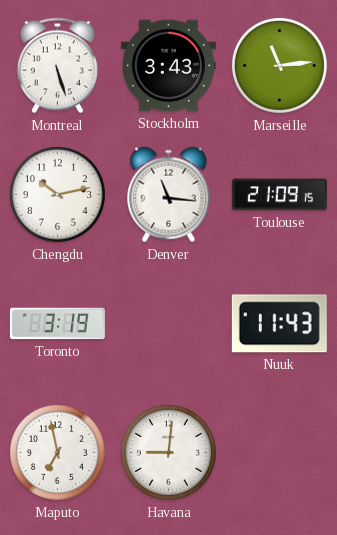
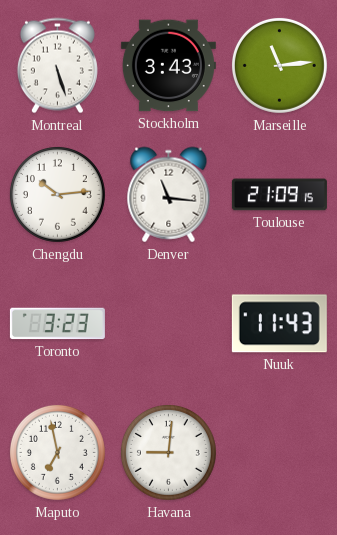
Chengdu: 10:13 -> 10:14 (57, 194)
Toronto: 3:19 -> 3:23 (57, 324)
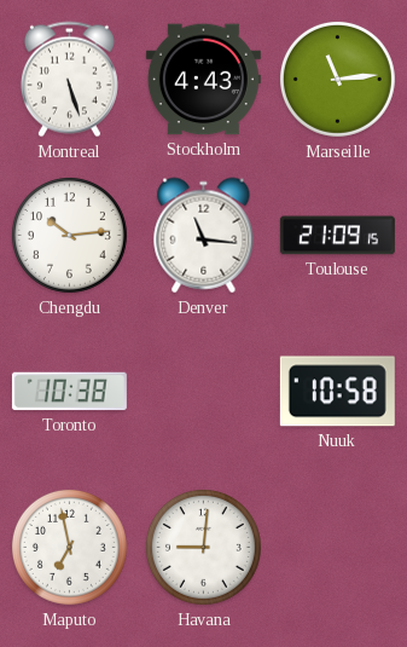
Stockholm: 3:43 -> 4:43 (203, 80)
Toronto: 3:23 -> 10:38 (69, 392)
Nuuk: 11:43 -> 10:58 (337, 392)
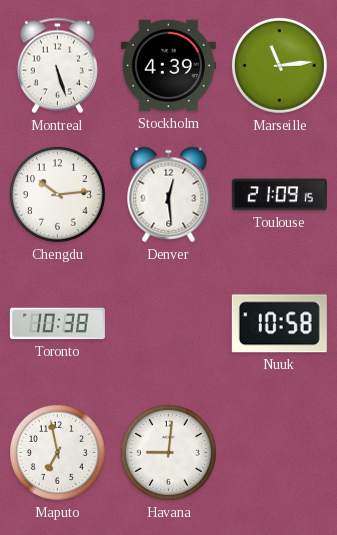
Stockholm: 4:43 -> 4:39 (168, 66)
Denver: 11:16 -> 12:29 (169, 195)
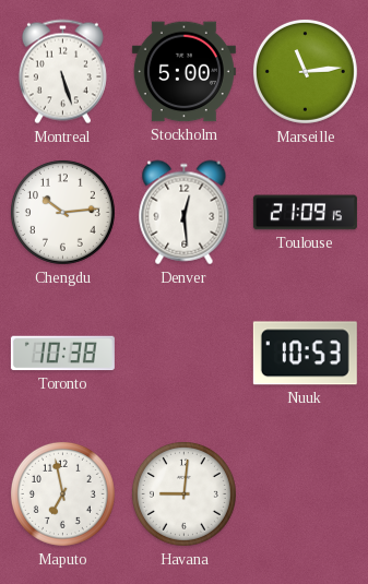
Stockholm: 4:39 -> 5:00 (183, 72)
Nuuk: 10:58 -> 10:53 (305, 354)
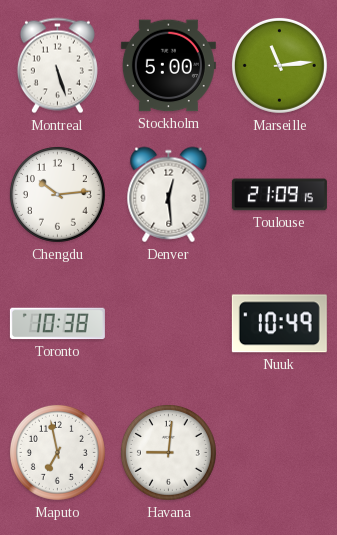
Nuuk: 10:53 -> 10:49 (279, 324)
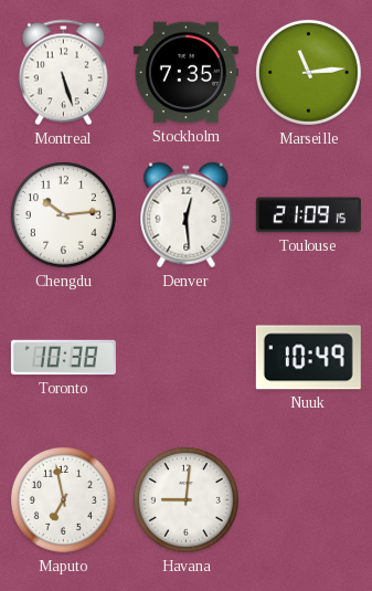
Stockholm: 5:00 -> 7:35 (185, 73)
